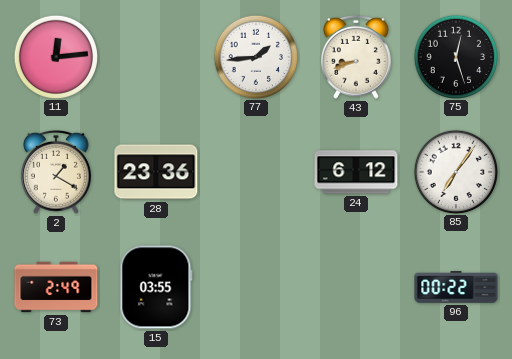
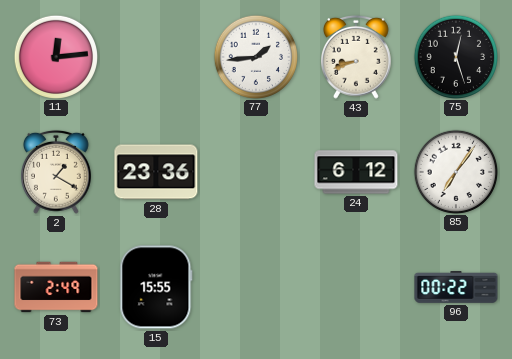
15: 03:55 -> 15:55 (156, 287)
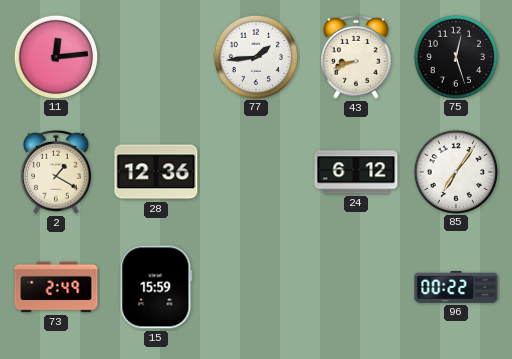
28: 23:36 -> 12:36 (156, 172)
15: 15:55 -> 15:59 (156, 287)
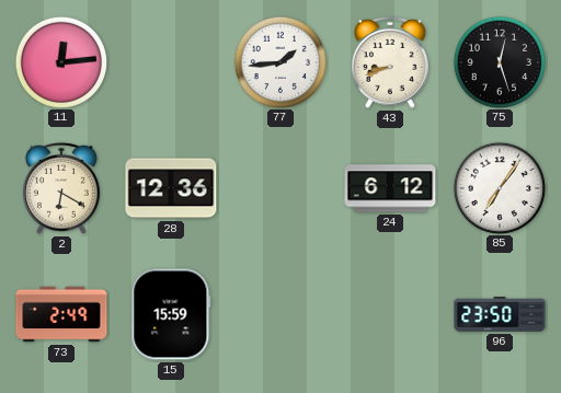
2: 1:20 -> 6:20 (62, 188)
96: 00:22 -> 23:50 (500, 315)
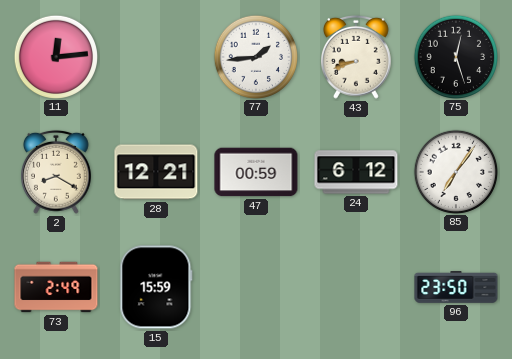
2: 6:20 -> 8:20 (57, 172)
28: 12:36 -> 12:21 (156, 172)
47: none -> 00:59 (256, 172)
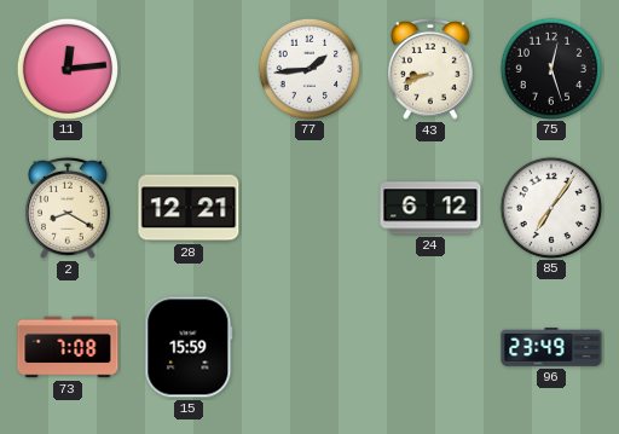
47: 00:59 -> none (256, 172)
73: 2:49 -> 7:08 (68, 347)
96: 23:50 -> 23:49 (551, 348)
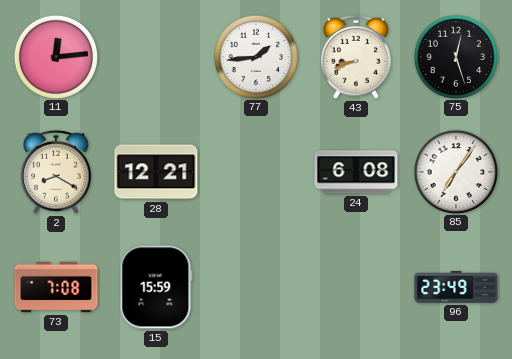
24: 6:12 -> 6:08 (356, 172)
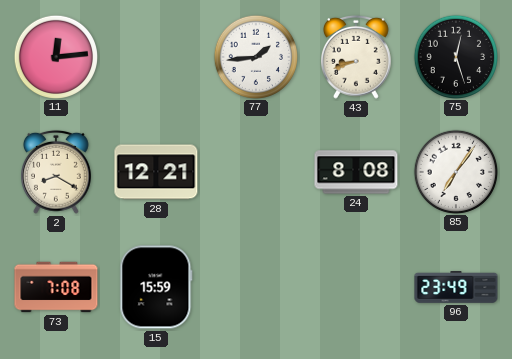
24: 6:08 -> 8:08 (356, 172)
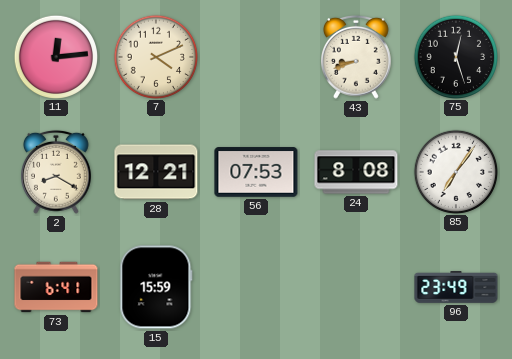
7: none -> 4:11 (155, 56)
77: 1:44 -> none (255, 56)
56: none -> 07:53 (256, 172)
73: 7:08 -> 6:41 (56, 287)
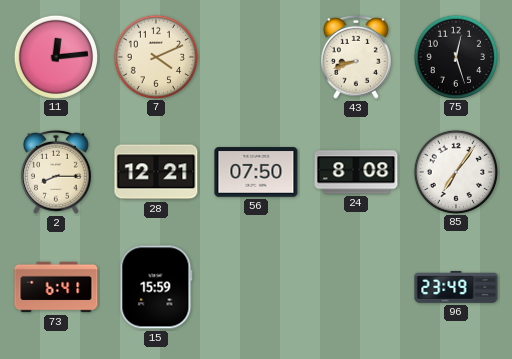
2: 8:20 -> 8:15 (57, 172)
56: 07:53 -> 07:50 (256, 172)
